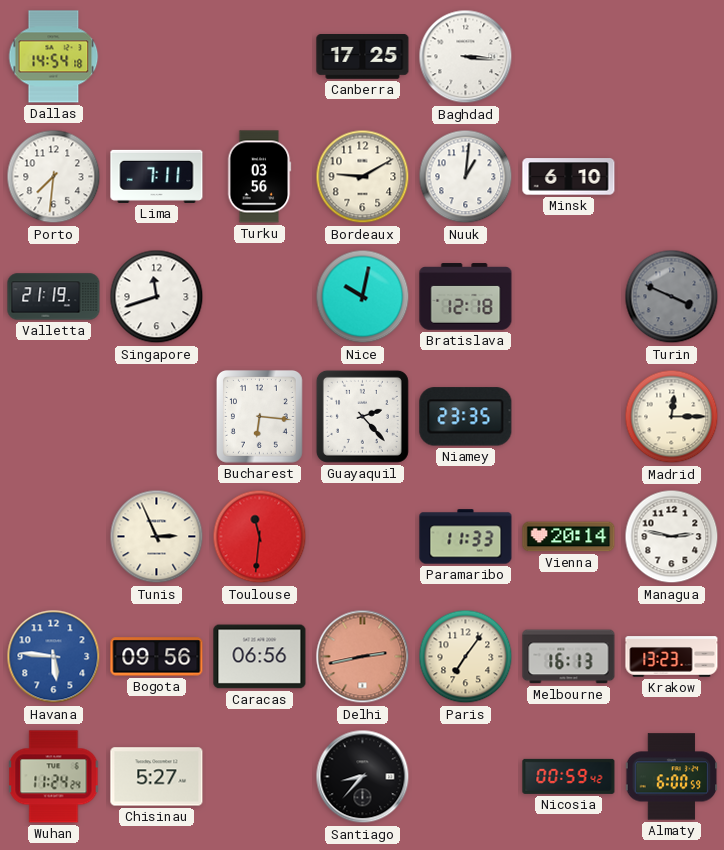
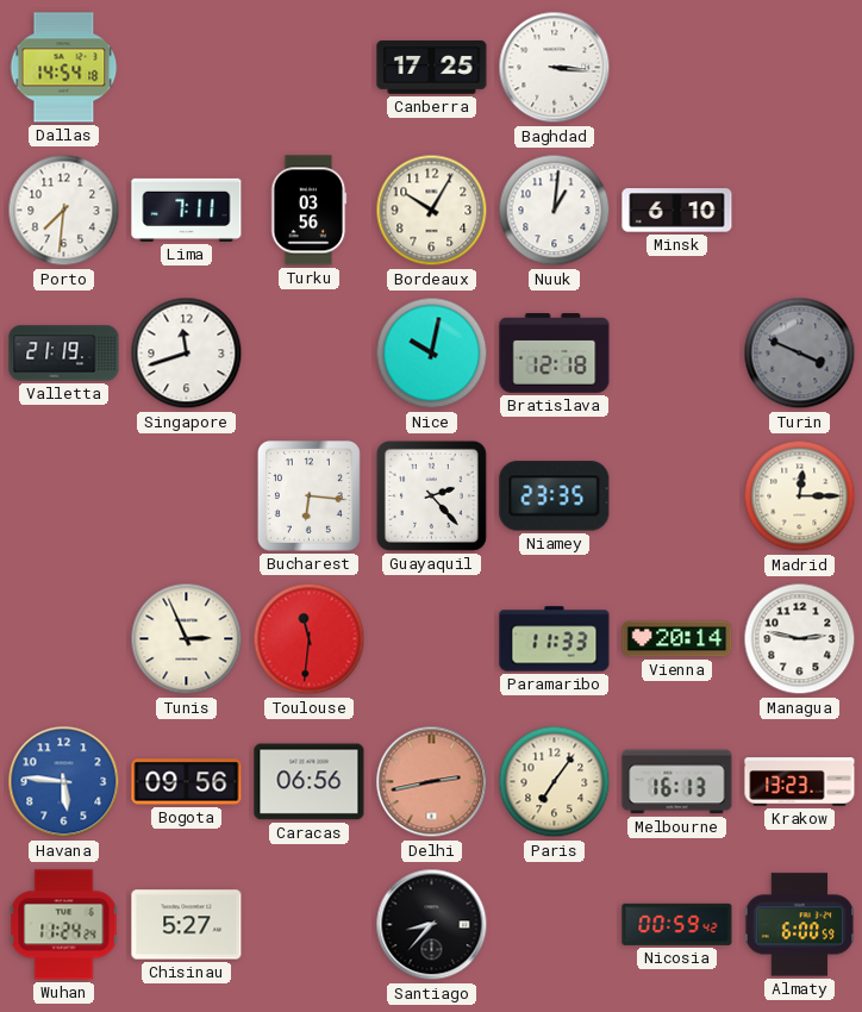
Bordeaux: 9:10 -> 10:05 (432, 211)
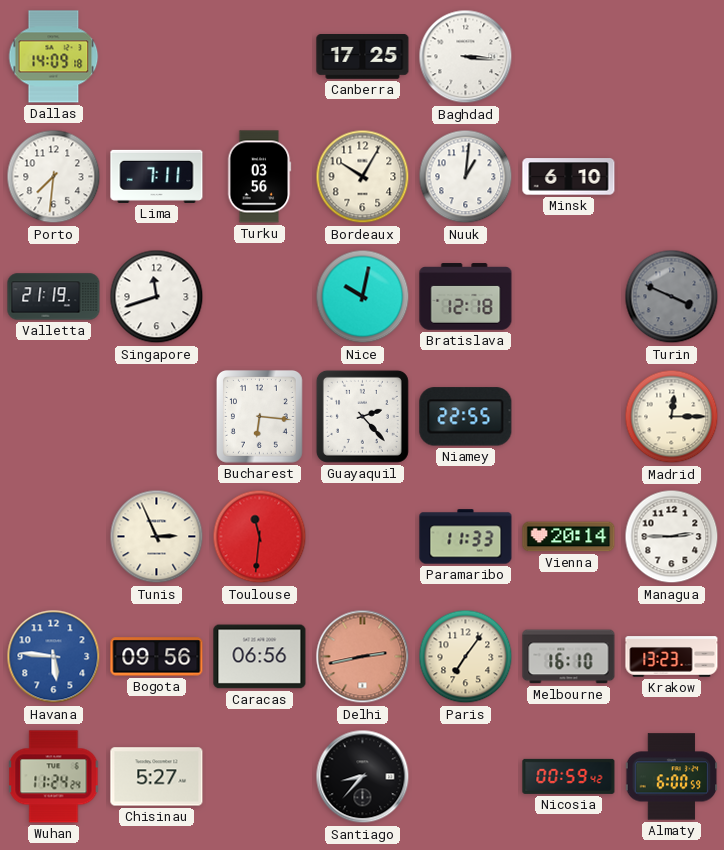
Dallas: 14:54 -> 14:09 (54, 57)
Niamey: 23:35 -> 22:55 (466, 417)
Managua: 2:47 -> 2:45 (672, 537)
Melbourne: 16:13 -> 16:10 (569, 657)
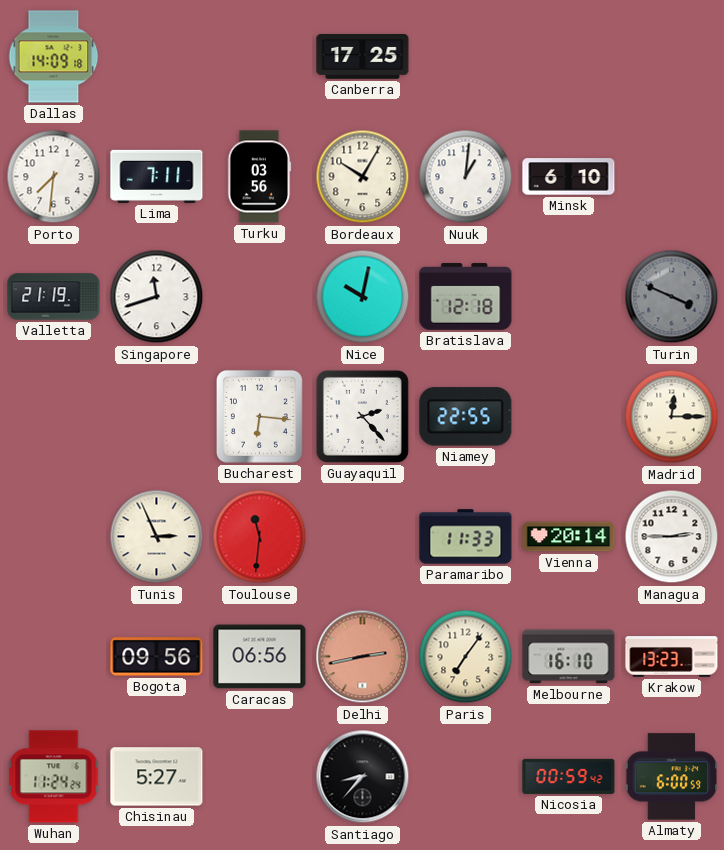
Baghdad: 3:16 -> none (466, 57)
Havana: 5:46 -> none (54, 657)
